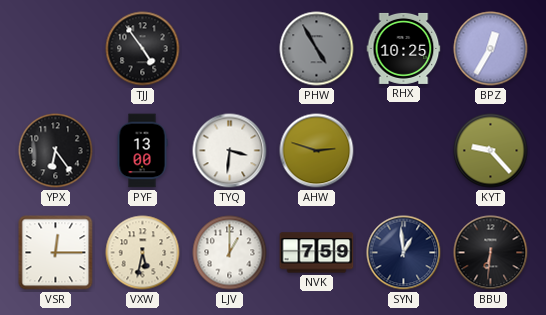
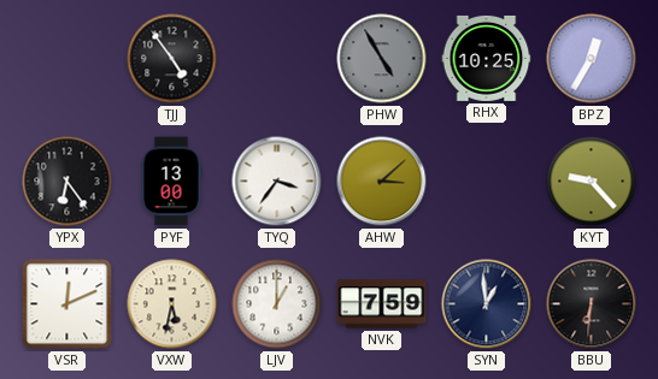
TYQ: 3:31 -> 3:36 (277, 182)
AHW: 2:48 -> 3:08 (382, 182)
VSR: 12:15 -> 12:11 (67, 304)
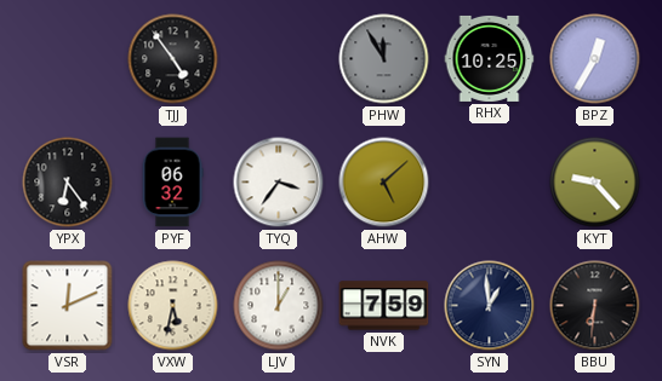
PHW: 4:55 -> 11:55 (384, 59)
PYF: 13:00 -> 06:32 (172, 183)
AHW: 3:08 -> 5:08 (384, 183)
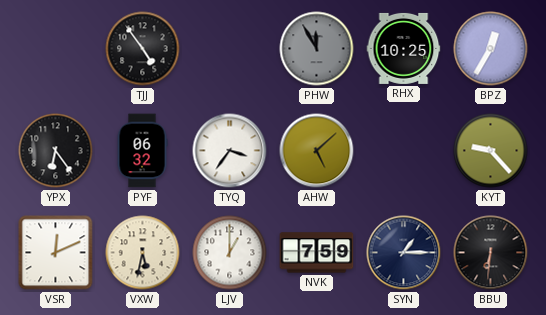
SYN: 12:59 -> 1:15 (404, 253)
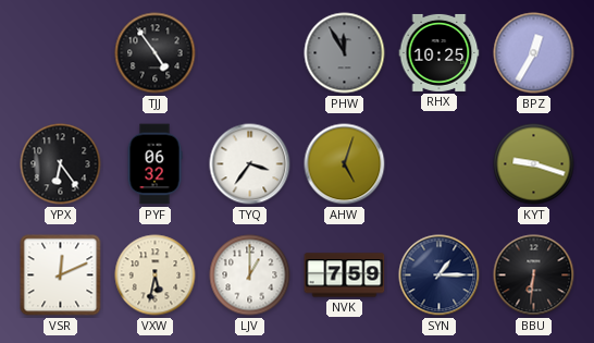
AHW: 5:08 -> 5:03 (345, 164)
KYT: 9:23 -> 9:18 (534, 164)
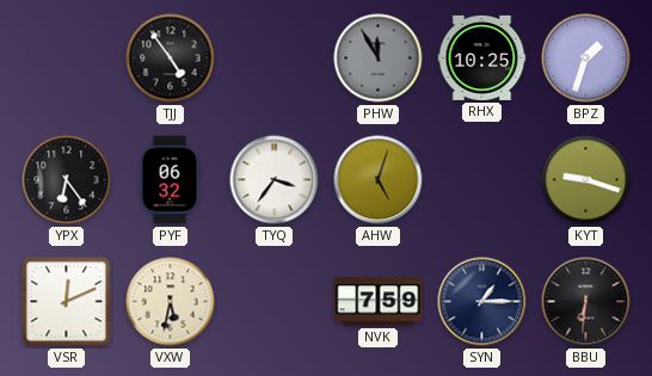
BPZ: 12:35 -> 1:33 (586, 58)
LJV: 1:00 -> none (250, 275)
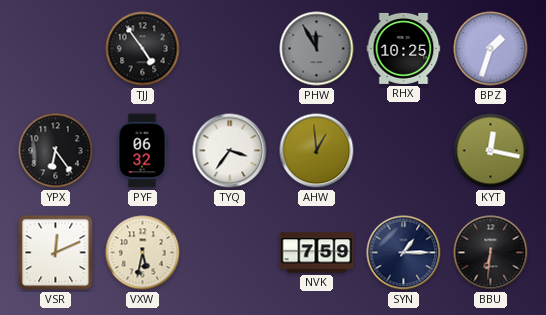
AHW: 5:03 -> 12:59 (317, 151)
KYT: 9:18 -> 12:17 (491, 151)
